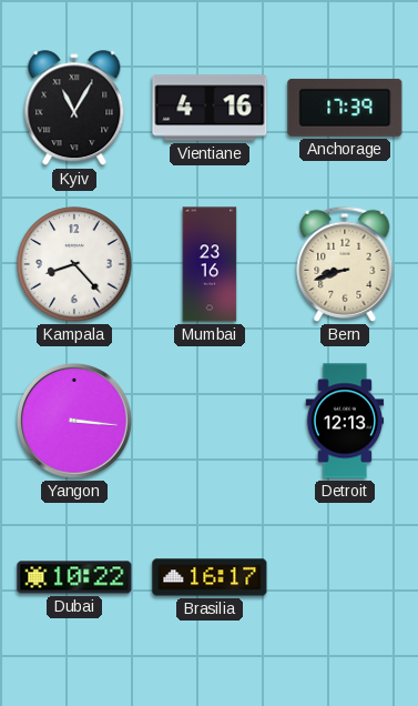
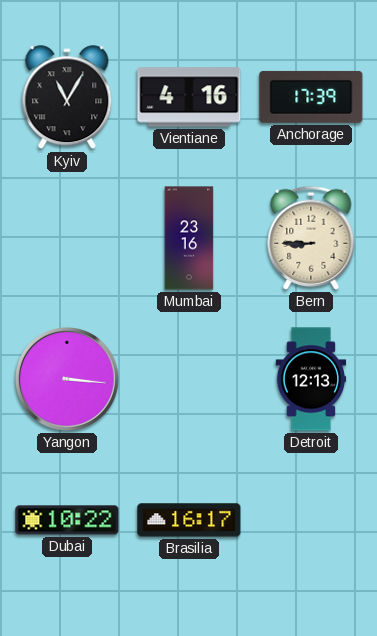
Kampala: 8:23 -> none (74, 264)
Bern: 8:42 -> 8:45 (311, 238)
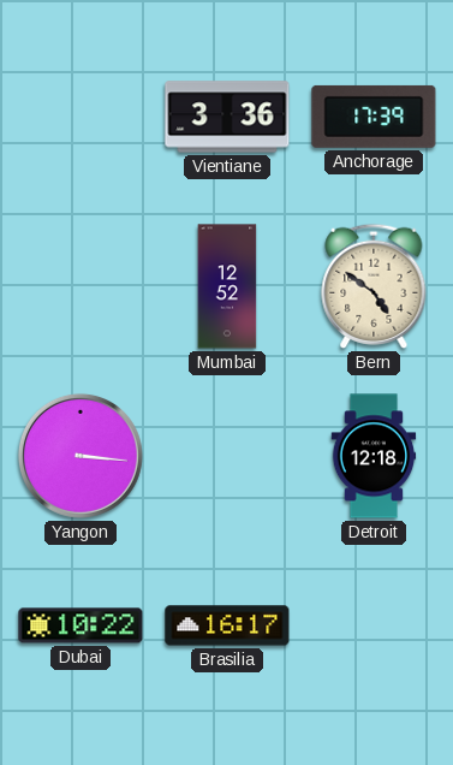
Kyiv: 11:05 -> none (67, 98)
Vientiane: 4:16 -> 3:36 (227, 117)
Mumbai: 23:16 -> 12:52 (227, 286)
Bern: 8:45 -> 4:51 (374, 286)
Detroit: 12:13 -> 12:18 (374, 456)
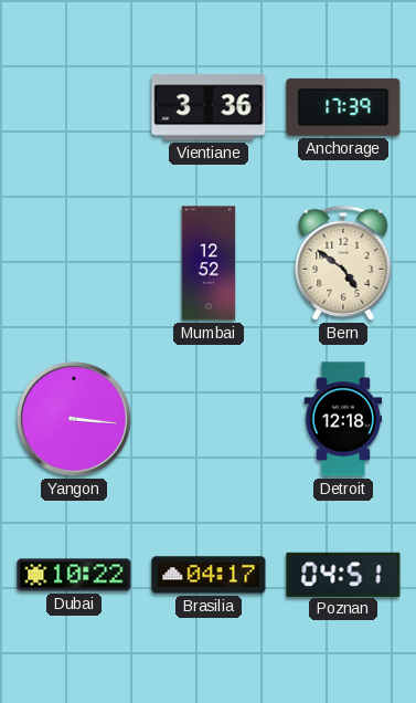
Brasilia: 16:17 -> 04:17 (209, 575)
Poznan: none -> 04:51 (343, 574)
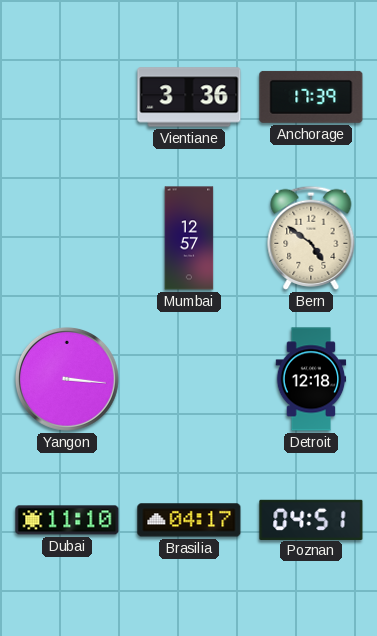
Mumbai: 12:52 -> 12:57 (189, 238)
Dubai: 10:22 -> 11:10 (67, 520)
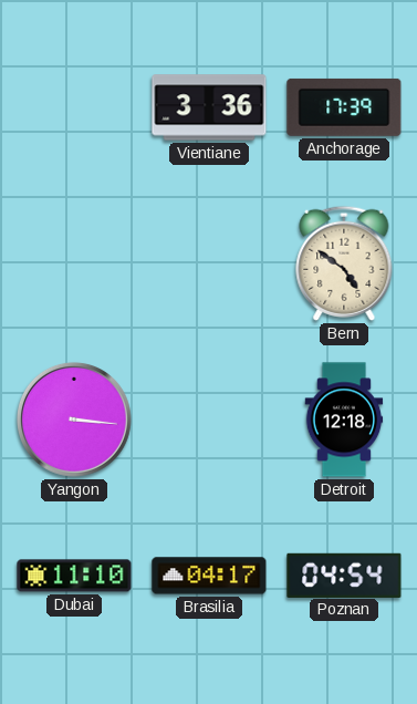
Mumbai: 12:57 -> none (189, 238)
Poznan: 04:51 -> 04:54 (344, 574)
